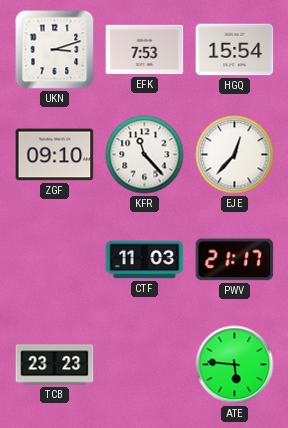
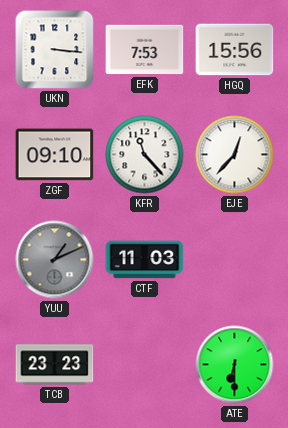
UKN: 3:12 -> 3:16 (55, 50)
HGQ: 15:54 -> 15:56 (235, 50)
YUU: none -> 1:11 (55, 260)
PWV: 21:17 -> none (235, 260)
ATE: 5:46 -> 6:30 (235, 365)
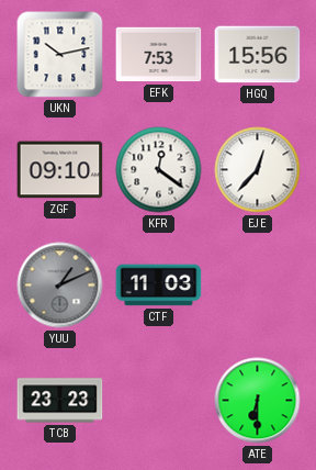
UKN: 3:16 -> 10:13 (60, 55)
KFR: 11:23 -> 12:21 (159, 170)
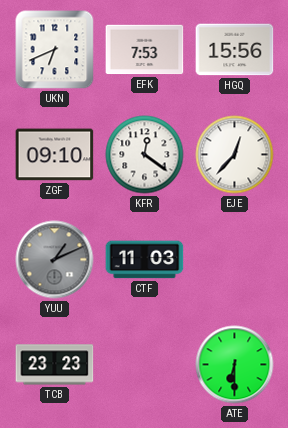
UKN: 10:13 -> 6:41 (55, 50)
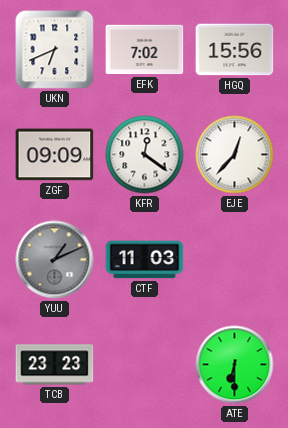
EFK: 7:53 -> 7:02 (145, 50)
ZGF: 09:10 -> 09:09 (55, 155)
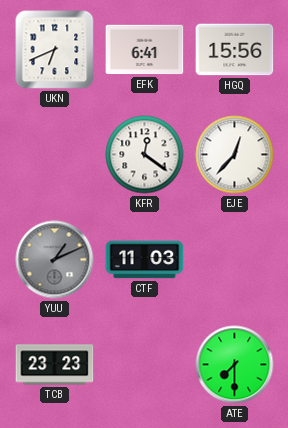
EFK: 7:02 -> 6:41 (145, 50)
ZGF: 09:09 -> none (55, 155)
ATE: 6:30 -> 7:30 (235, 365)
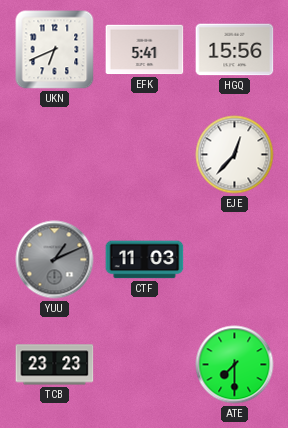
EFK: 6:41 -> 5:41 (145, 50)
KFR: 12:21 -> none (145, 155)
